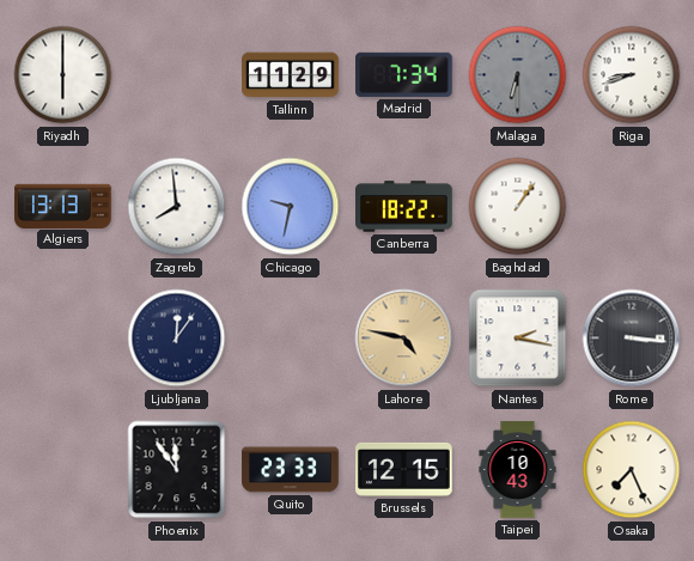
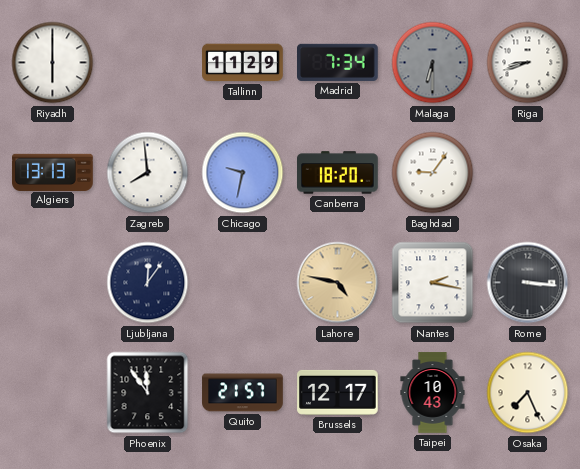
Canberra: 18:22 -> 18:20 (338, 173)
Baghdad: 1:06 -> 9:06 (433, 173)
Quito: 23:33 -> 21:57 (243, 393)
Brussels: 12:15 -> 12:17 (338, 392)
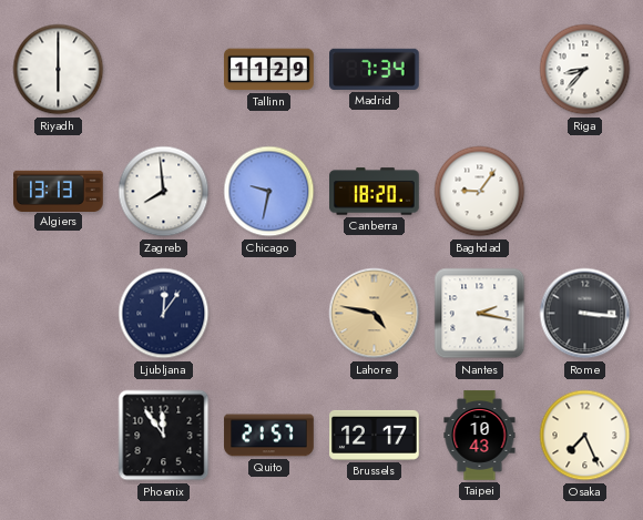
Malaga: 6:30 -> none (433, 63)
Riga: 8:42 -> 8:37 (585, 70)
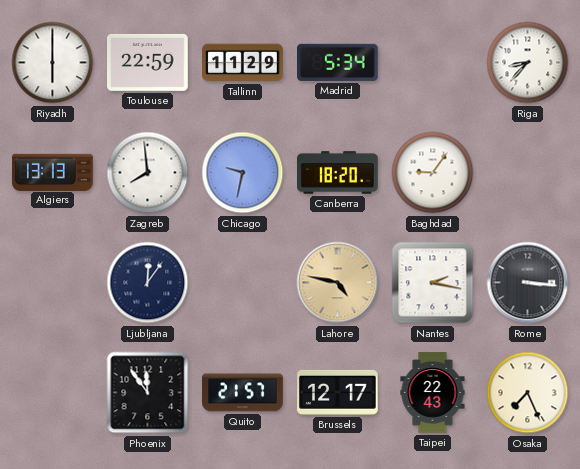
Toulouse: none -> 22:59 (148, 62)
Madrid: 7:34 -> 5:34 (338, 62)
Taipei: 10:43 -> 22:43 (433, 393)
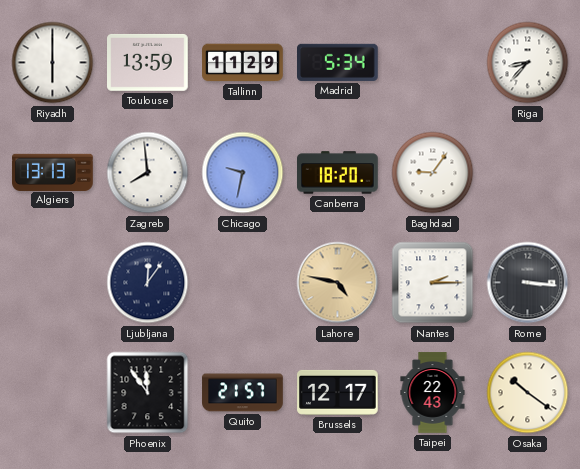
Toulouse: 22:59 -> 13:59 (148, 62)
Nantes: 2:17 -> 2:15 (433, 283)
Osaka: 7:26 -> 10:21 (528, 393)
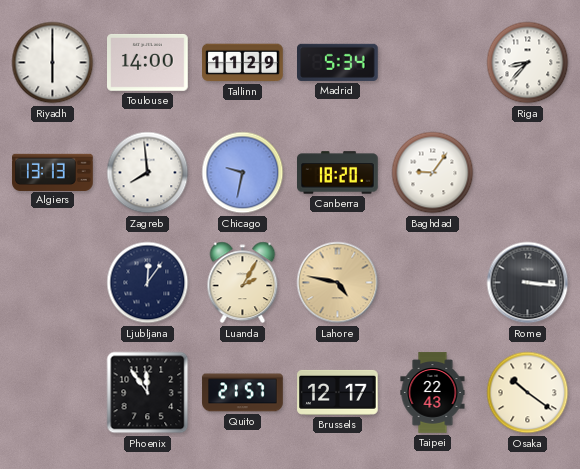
Toulouse: 13:59 -> 14:00 (148, 62)
Luanda: none -> 2:05 (243, 283)
Nantes: 2:15 -> none (433, 283)
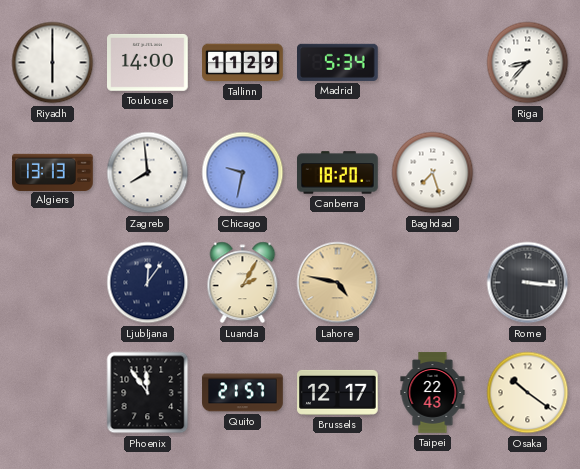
Baghdad: 9:06 -> 7:27 (433, 173)
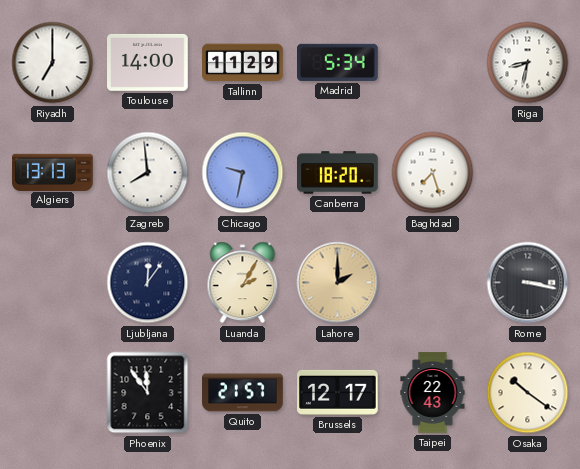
Riyadh: 6:00 -> 7:00 (53, 63)
Riga: 8:37 -> 8:32 (528, 63)
Lahore: 4:47 -> 2:00 (338, 283)
Rome: 3:16 -> 3:17 (528, 283)
